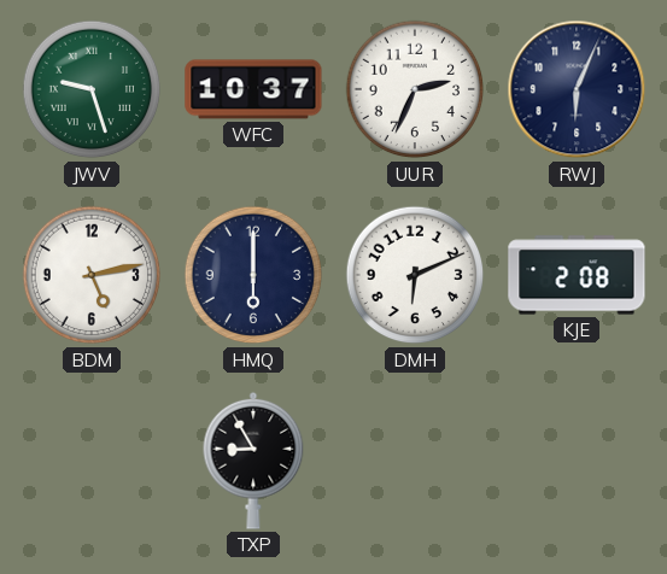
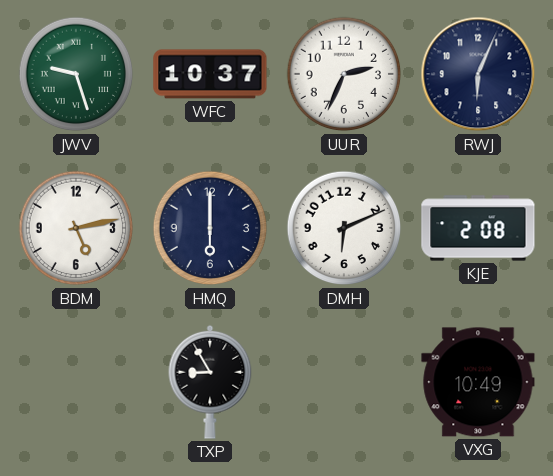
VXG: none -> 10:49 (478, 382)
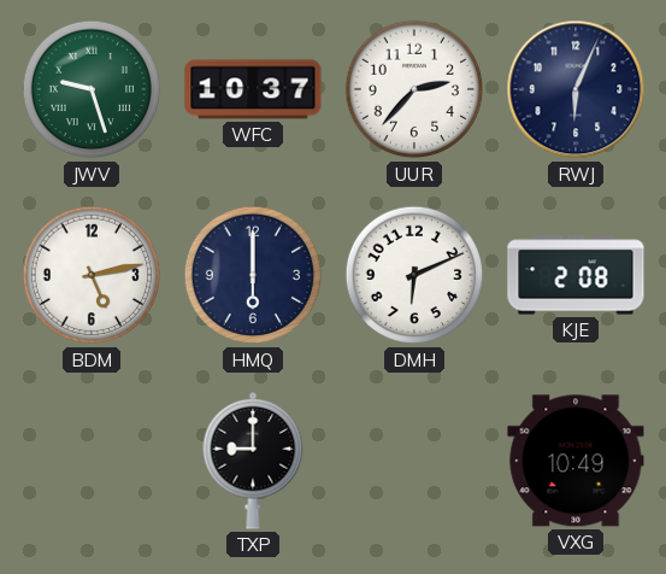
UUR: 2:34 -> 2:37 (414, 89)
TXP: 8:55 -> 9:00 (253, 461)
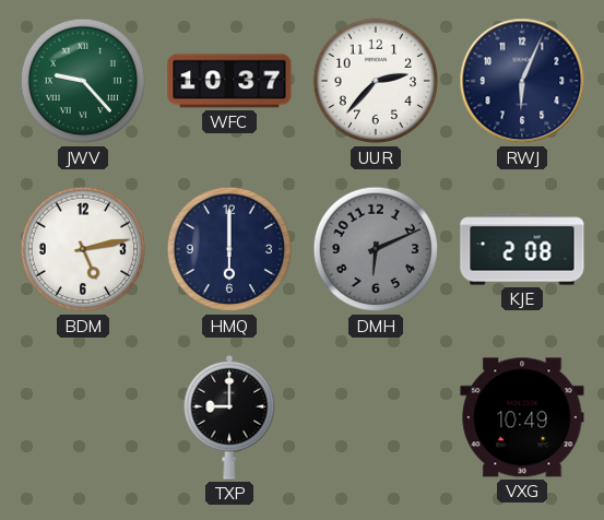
JWV: 9:27 -> 9:23 (83, 81)
DMH dial: white -> grey (376, 249)
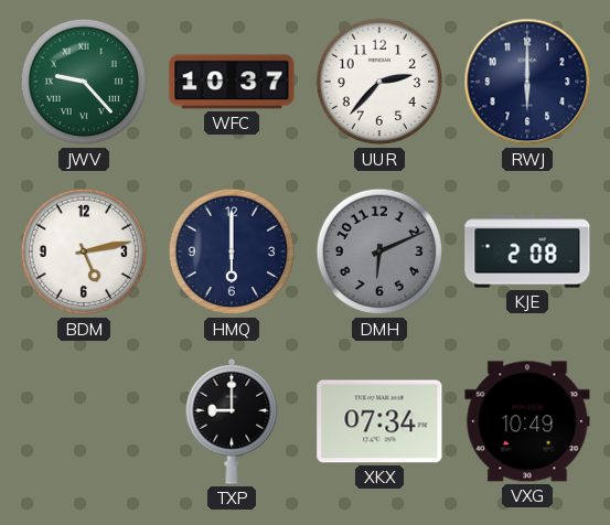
RWJ: 6:04 -> 6:00 (527, 82)
XKX: none -> 07:34 (379, 421)
